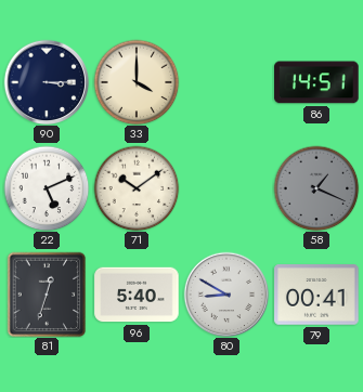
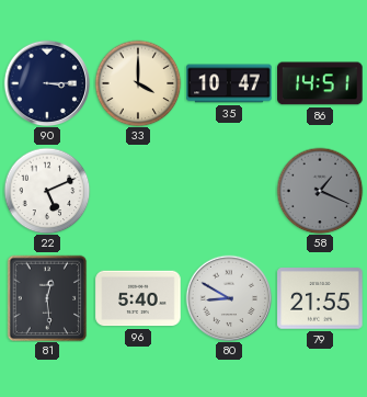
35: none -> 10:47 (229, 83)
71: 10:09 -> none (137, 188)
81: 12:33 -> 12:29 (47, 298)
79: 00:41 -> 21:55 (320, 298)
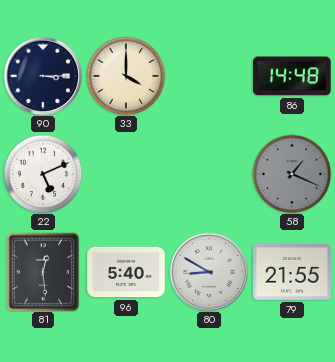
35: 10:47 -> none (229, 83)
86: 14:51 -> 14:48 (292, 76)
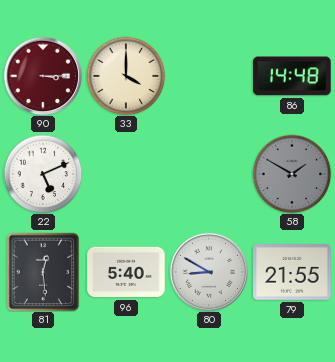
90 dial: navy -> burgundy (43, 76)
58: 1:19 -> 1:50 (292, 174)
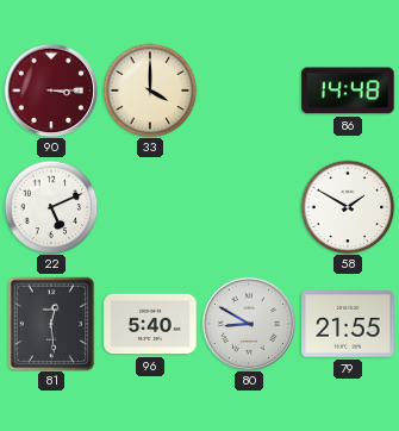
58 dial: grey -> white (348, 207)
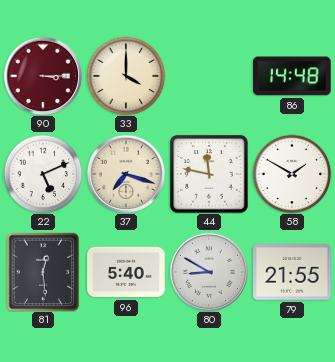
37: none -> 7:18 (126, 174)
44: none -> 11:47 (209, 174)
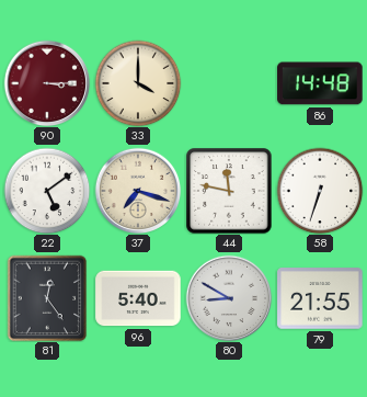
22: 5:11 -> 5:09 (47, 191)
58: 1:50 -> 6:33 (320, 191)
81: 12:29 -> 12:24 (47, 298)
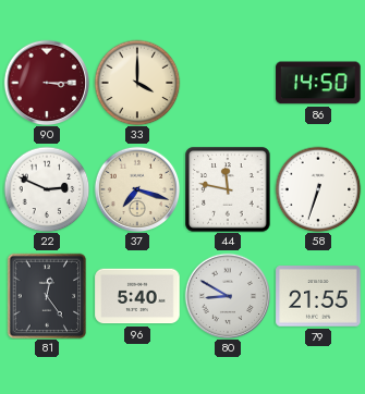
86: 14:48 -> 14:50 (318, 83)
22: 5:09 -> 2:49 (47, 189)
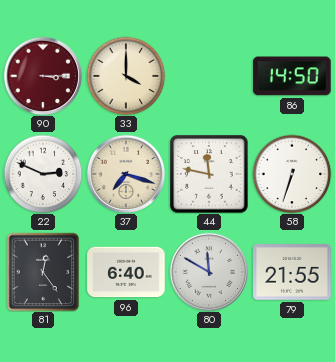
96: 5:40 -> 6:40 (126, 272)
80: 8:50 -> 11:50 (209, 272)
